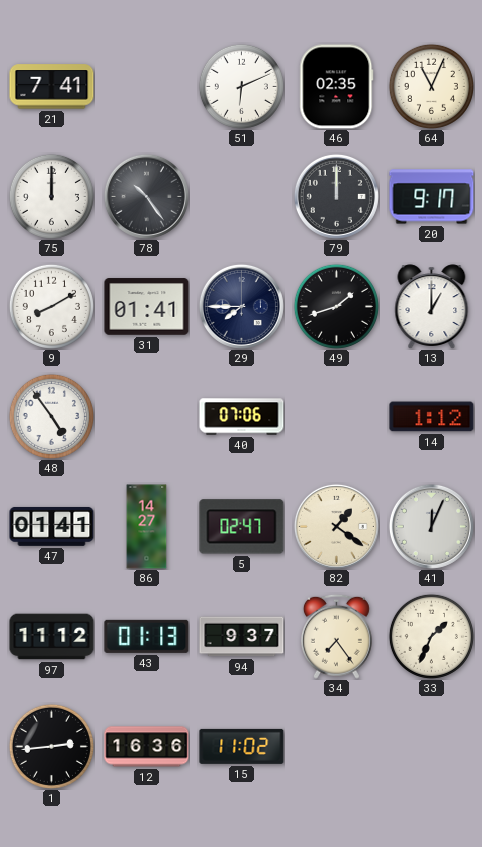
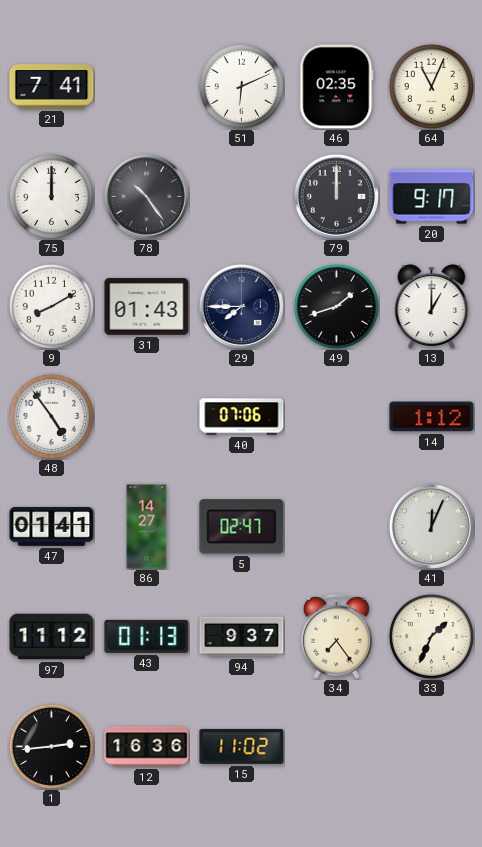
31: 01:41 -> 01:43 (147, 307)
82: 1:21 -> none (336, 526)
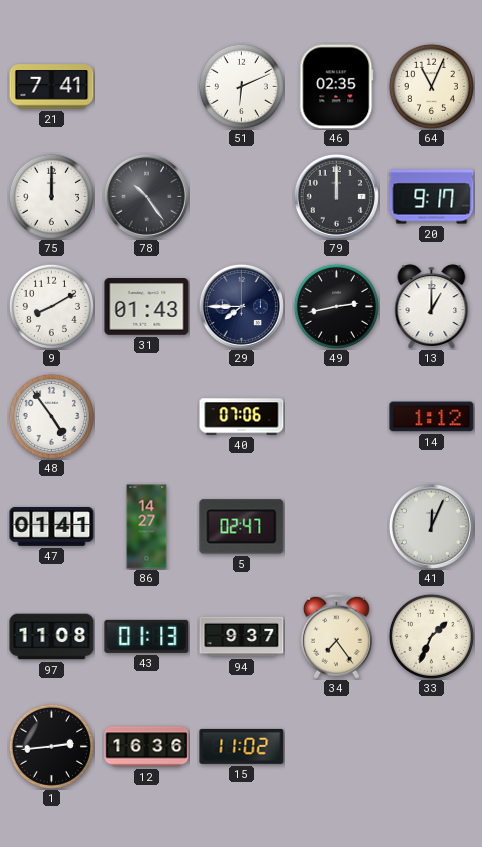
49: 1:42 -> 2:43 (336, 306)
97: 11:12 -> 11:08 (52, 637)
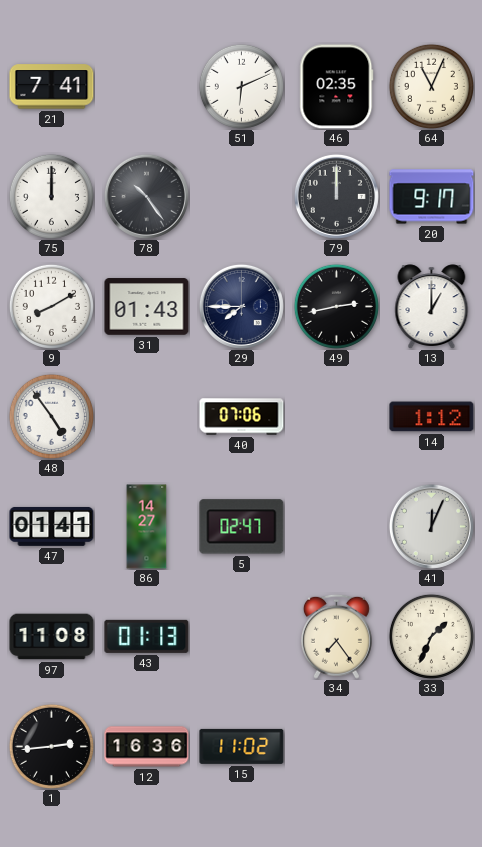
94: 9:37 -> none (242, 637)
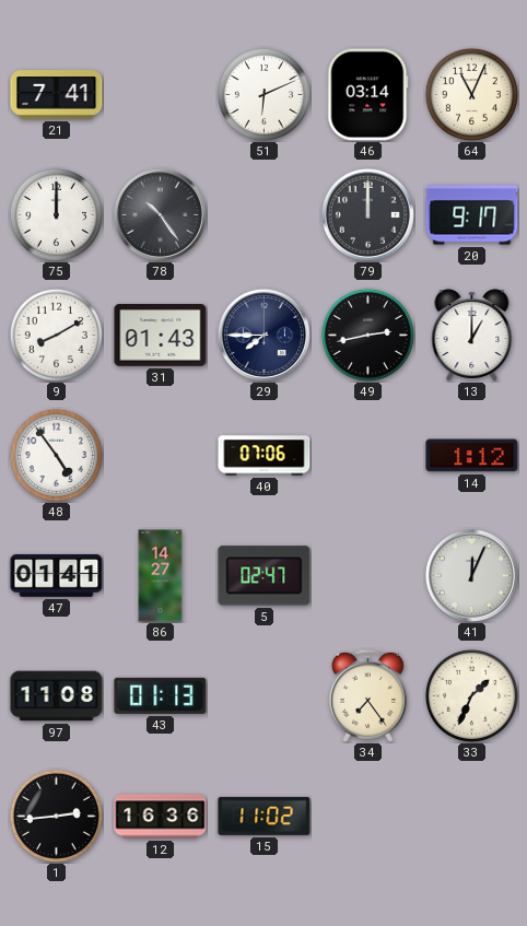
46: 02:35 -> 03:14 (368, 95)
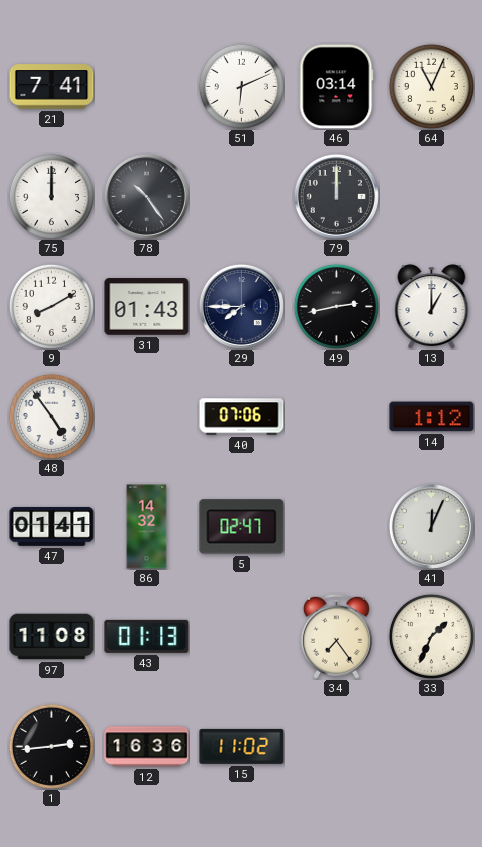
20: 9:17 -> none (472, 215)
86: 14:27 -> 14:32 (147, 527)
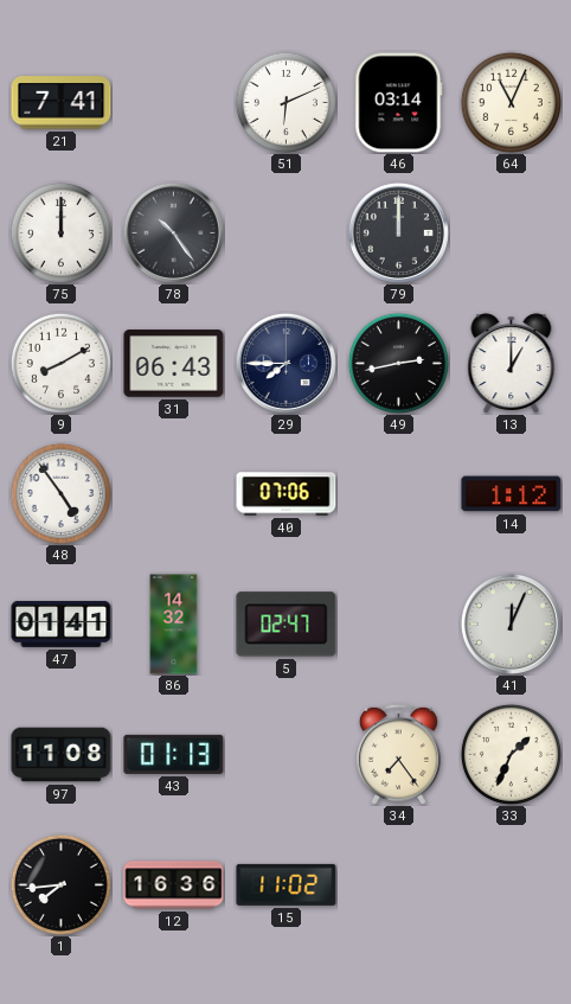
31: 01:43 -> 06:43 (174, 364)
1: 2:44 -> 7:44 (60, 884)
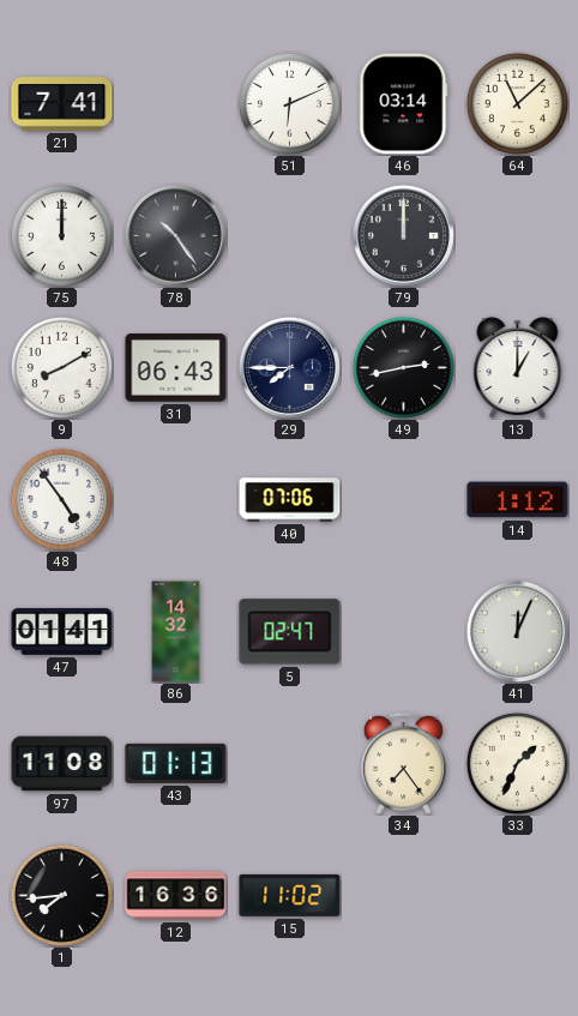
64: 11:04 -> 11:08 (517, 103)
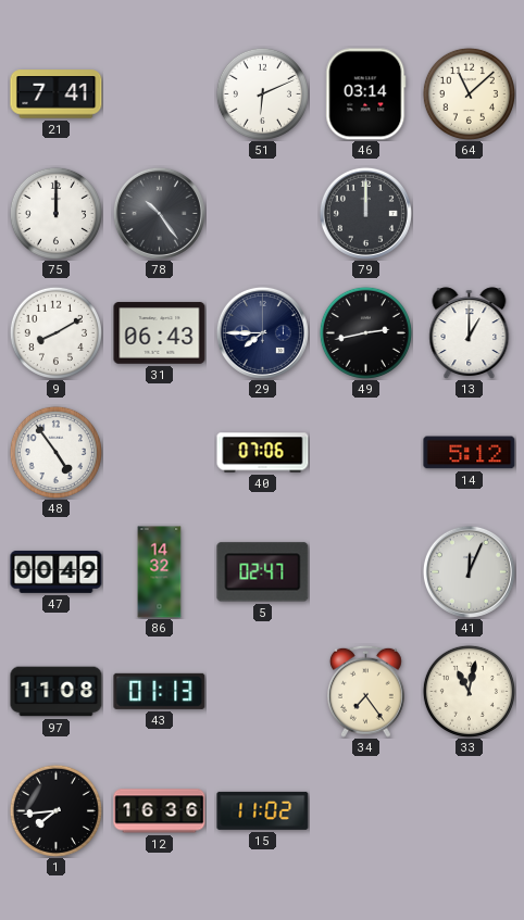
14: 1:12 -> 5:12 (470, 453)
47: 01:41 -> 00:49 (57, 571)
33: 1:34 -> 11:02 (469, 691)
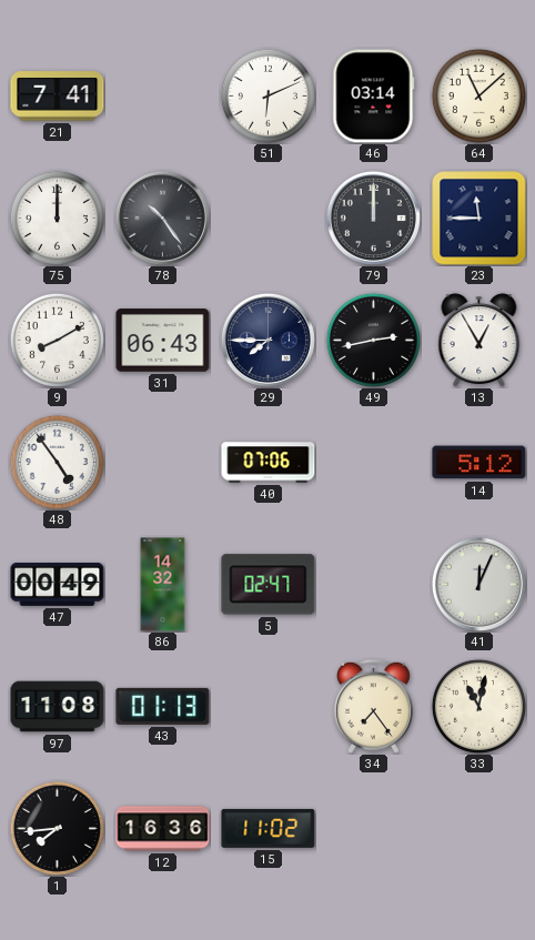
23: none -> 11:45 (480, 219)
13: 1:00 -> 12:55 (480, 340)
